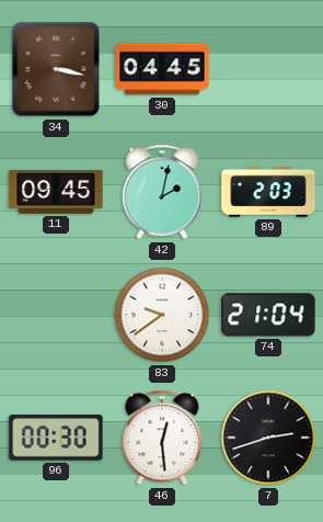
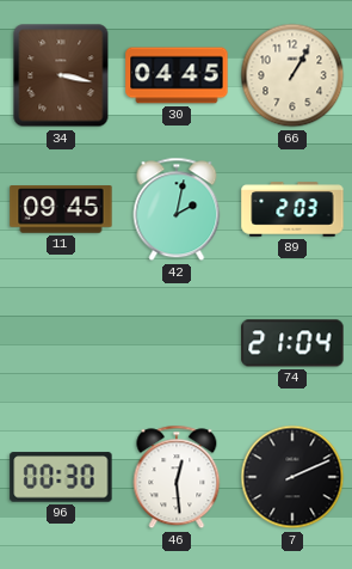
66: none -> 1:05 (292, 75)
83: 9:39 -> none (162, 315)
7: 2:42 -> 2:11 (292, 477)
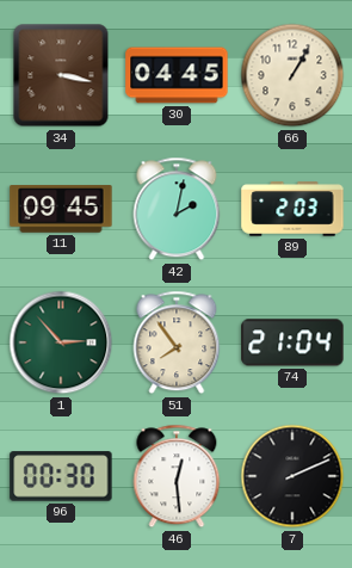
1: none -> 2:53 (61, 342)
51: none -> 7:54 (177, 342)
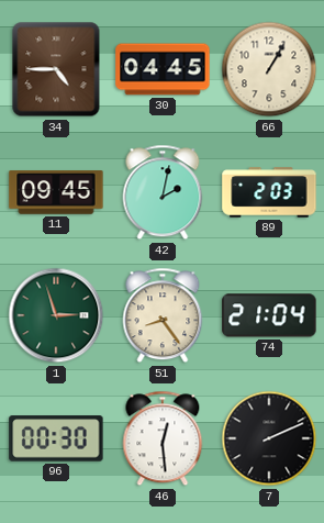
34: 3:17 -> 4:45 (56, 69)
1: 2:53 -> 2:57 (56, 315)
51: 7:54 -> 8:24 (163, 315)
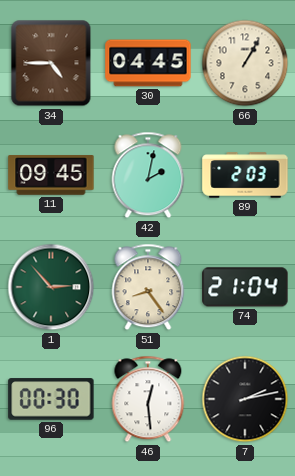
1: 2:57 -> 2:53 (51, 287)
7: 2:11 -> 2:13 (245, 399)
